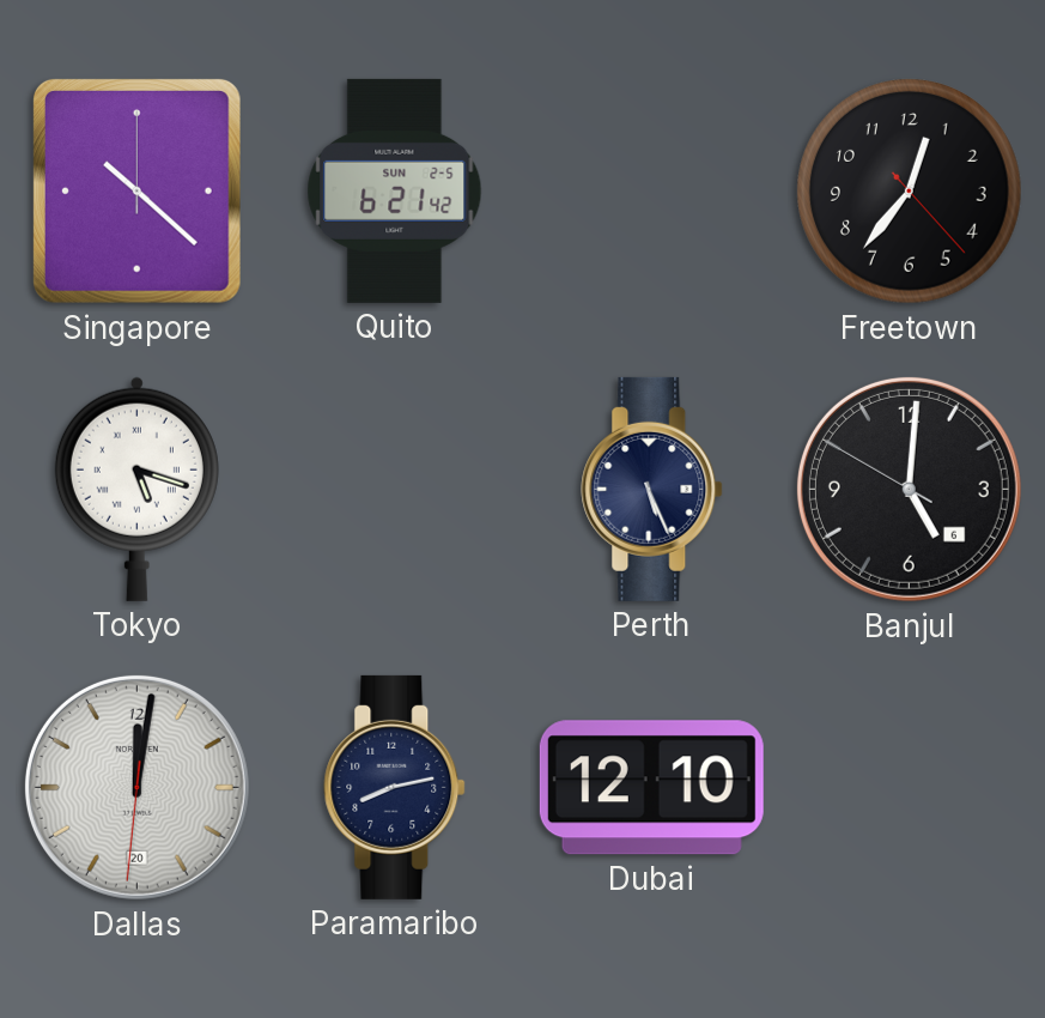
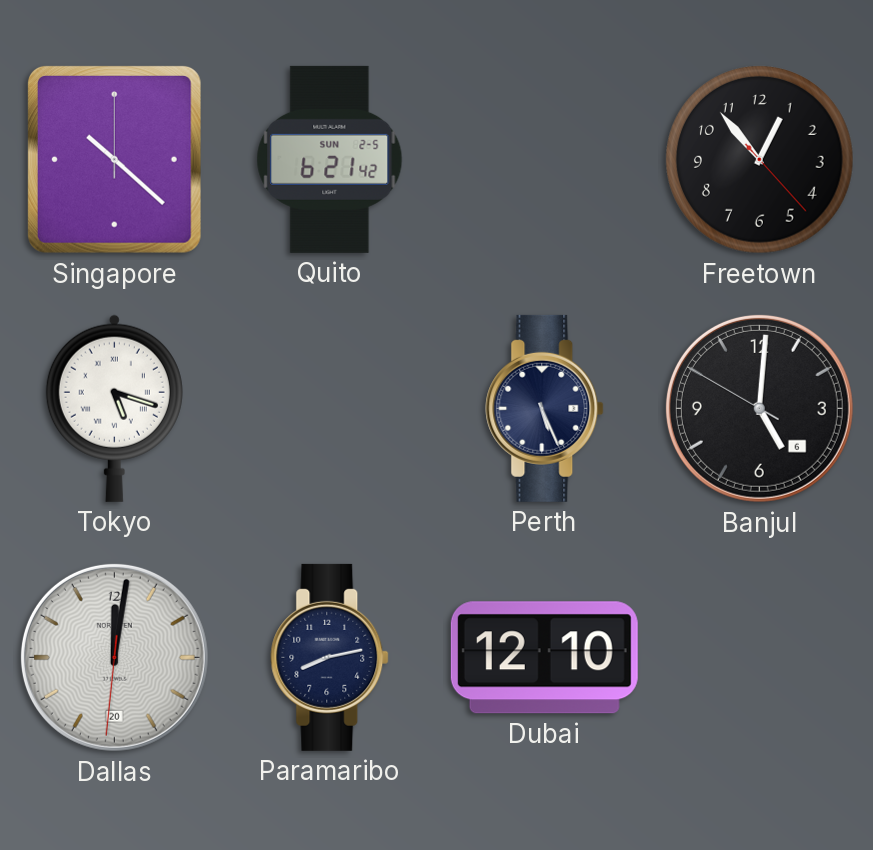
Freetown: 12:36 -> 12:53 (760, 160)
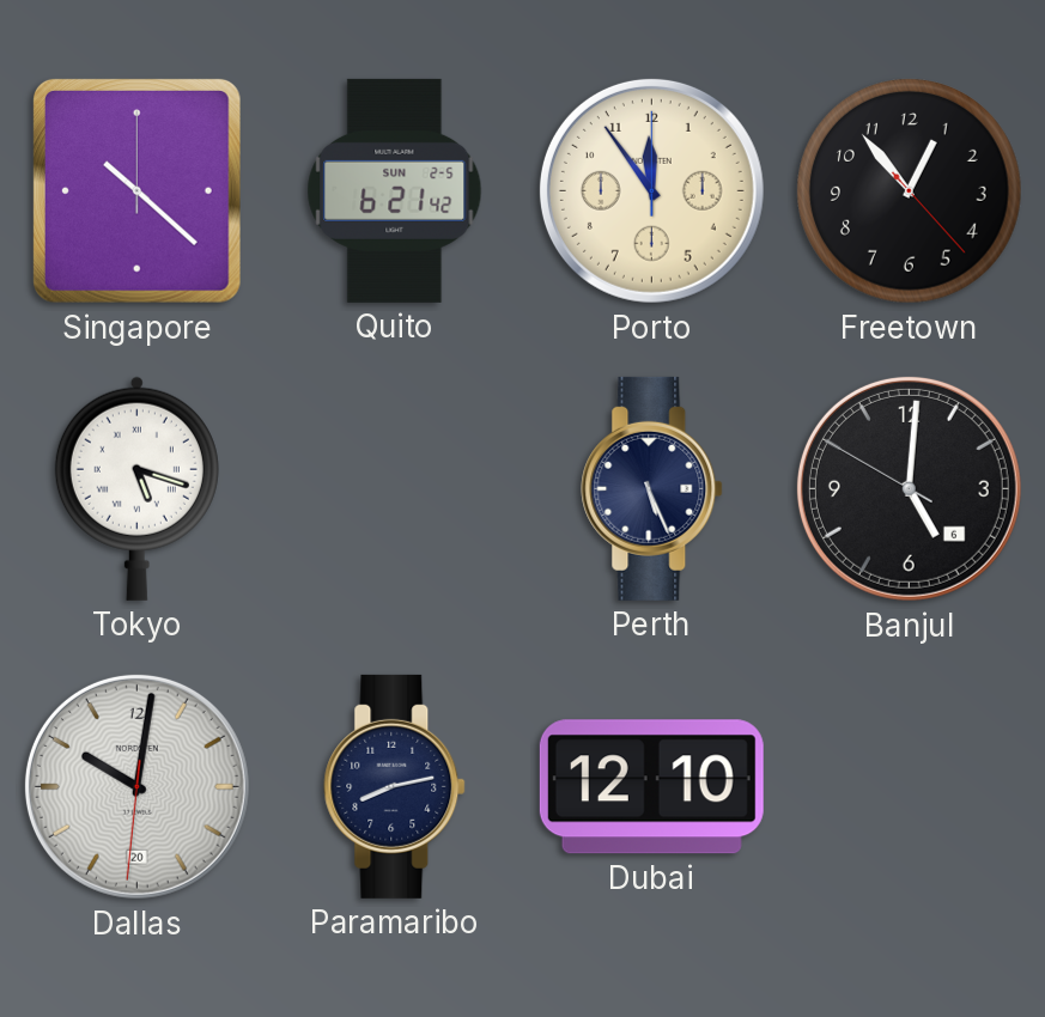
Porto: none -> 11:54 (651, 190)
Dallas: 12:01 -> 10:01 (136, 786)
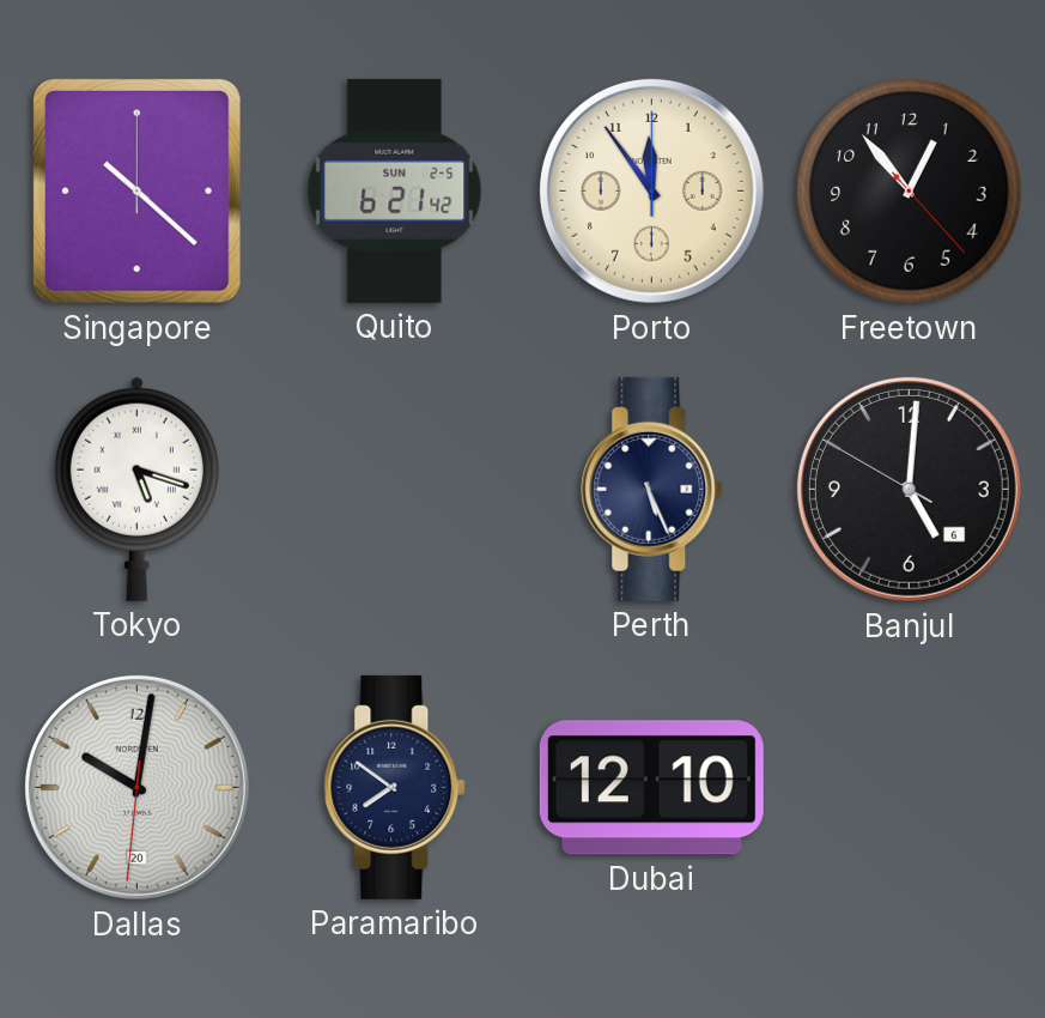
Paramaribo: 8:13 -> 7:51 (395, 787)
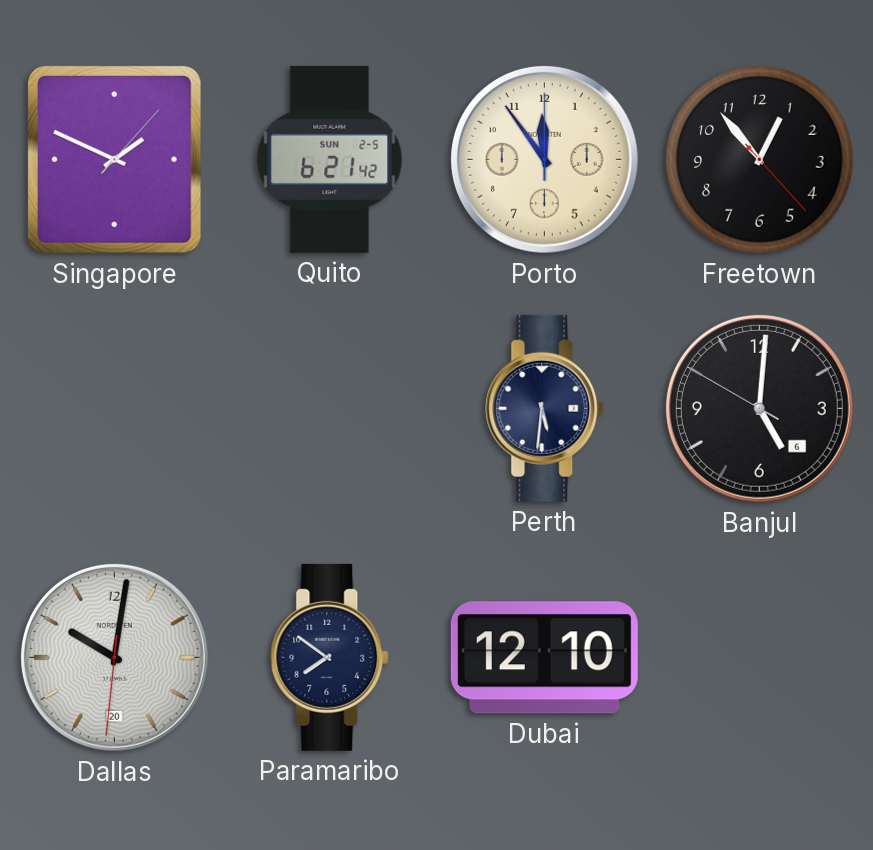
Singapore: 10:22 -> 1:49 (114, 159)
Tokyo: 5:18 -> none (136, 489)
Perth: 5:26 -> 5:31 (545, 408)
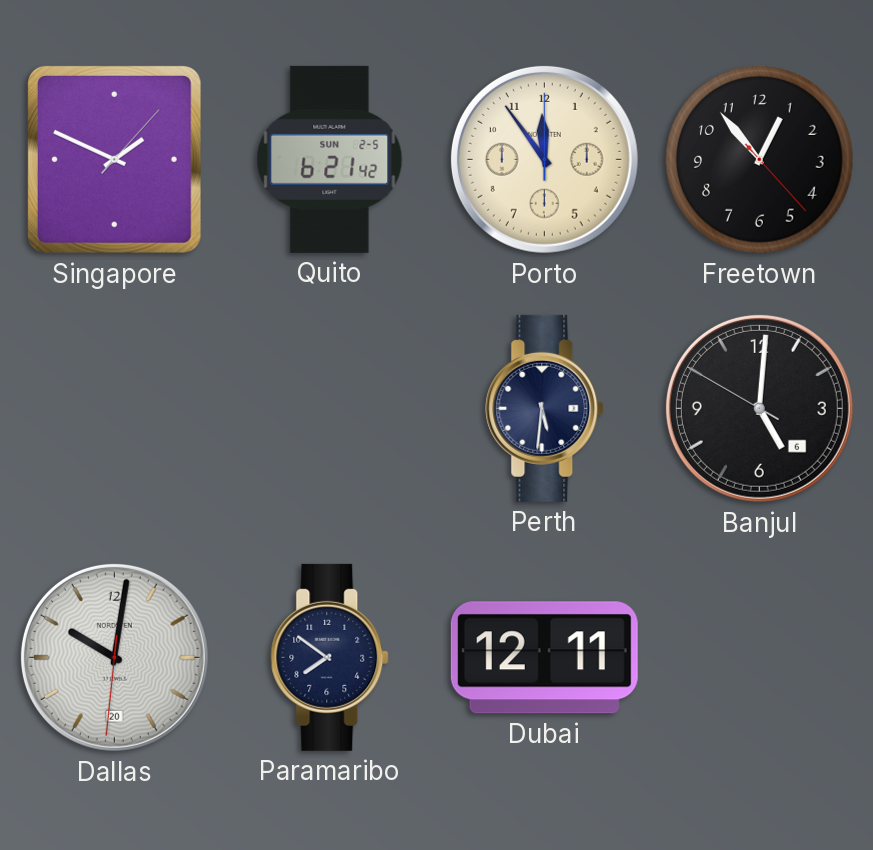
Dubai: 12:10 -> 12:11 (544, 658)
